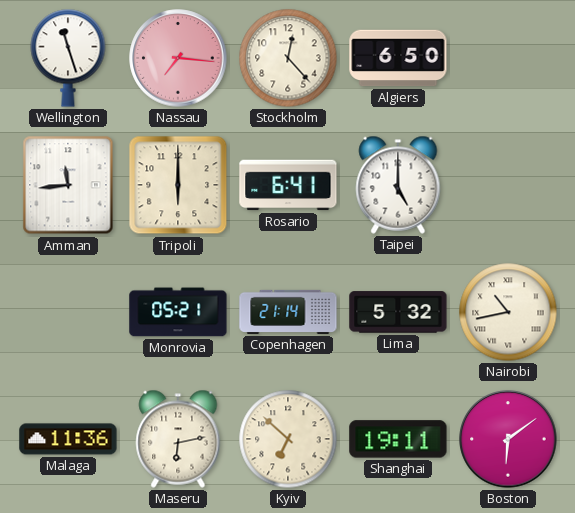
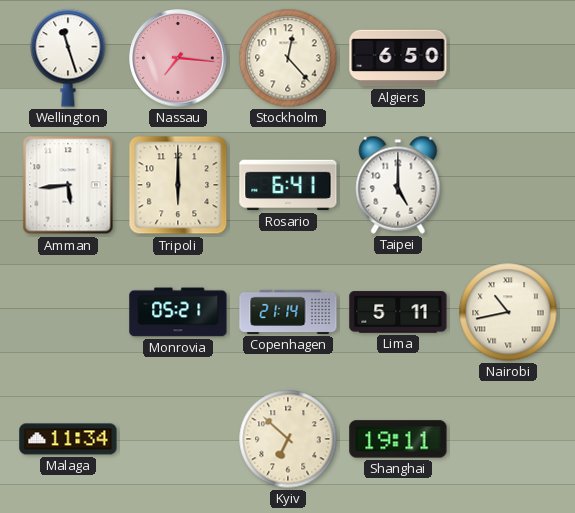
Amman: 11:44 -> 5:44 (68, 185)
Lima: 5:32 -> 5:11 (398, 312)
Malaga: 11:36 -> 11:34 (68, 439)
Maseru: 6:13 -> none (178, 439)
Boston: 6:09 -> none (508, 439)
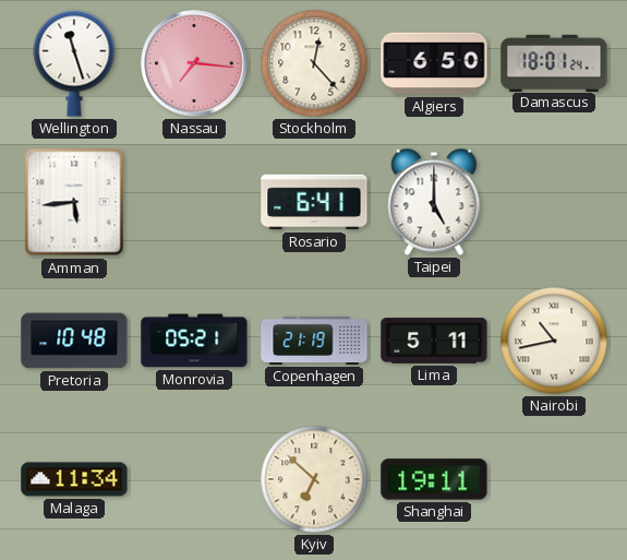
Damascus: none -> 18:01 (554, 62)
Tripoli: 6:00 -> none (178, 185)
Pretoria: none -> 10:48 (74, 341)
Copenhagen: 21:14 -> 21:19 (314, 341)
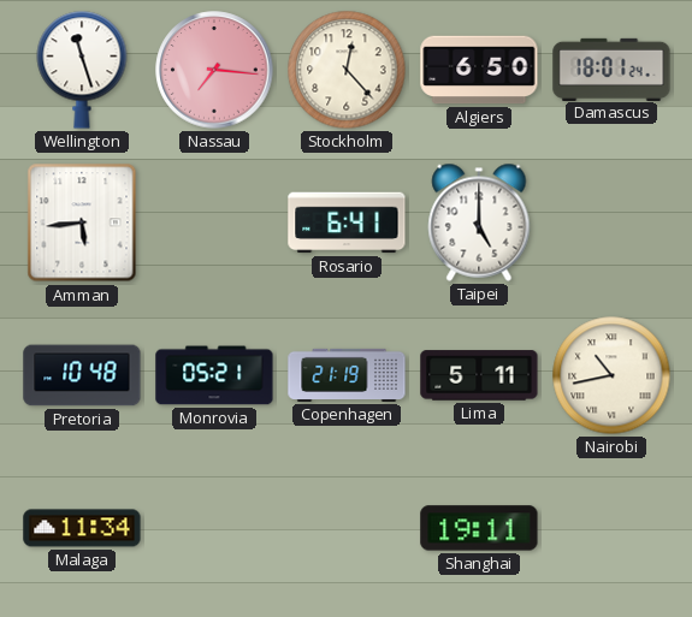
Kyiv: 6:52 -> none (314, 479)
